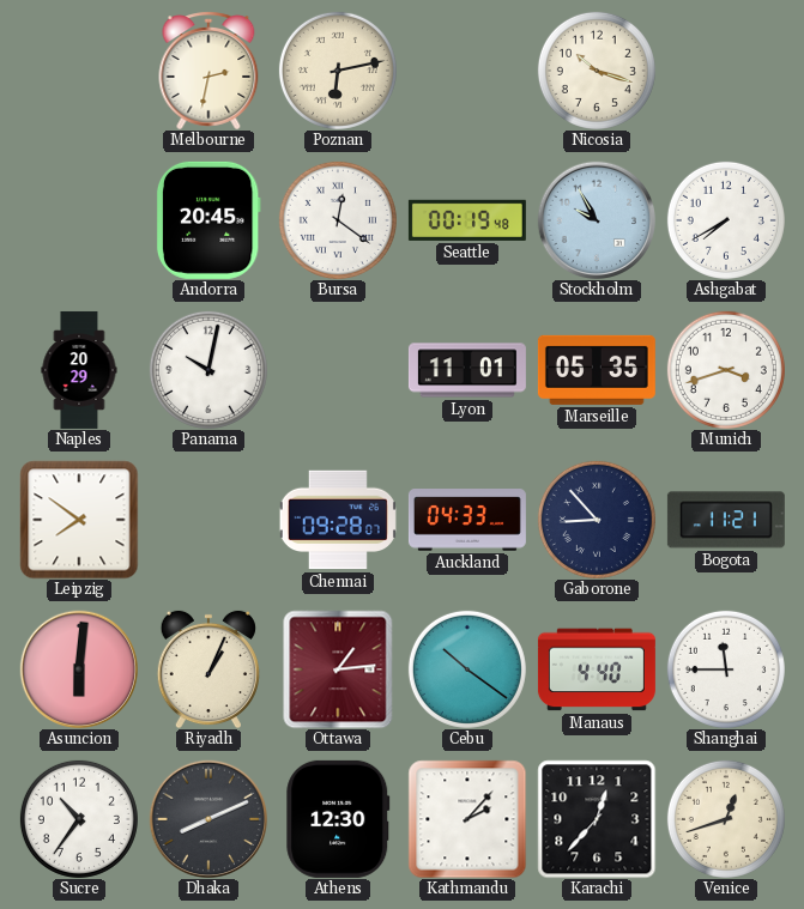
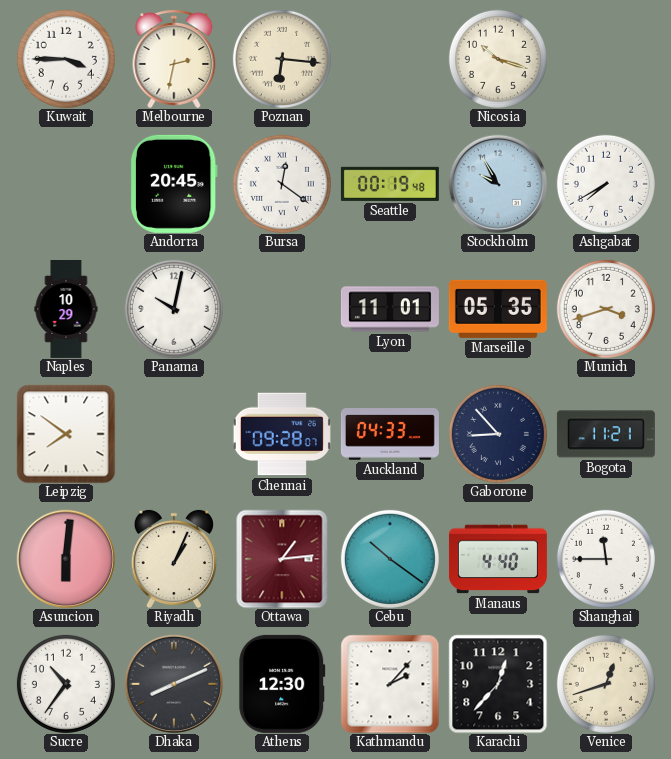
Kuwait: none -> 3:45 (66, 59)
Poznan: 6:13 -> 6:16 (282, 59)
Naples: 20:29 -> 10:29 (66, 309)
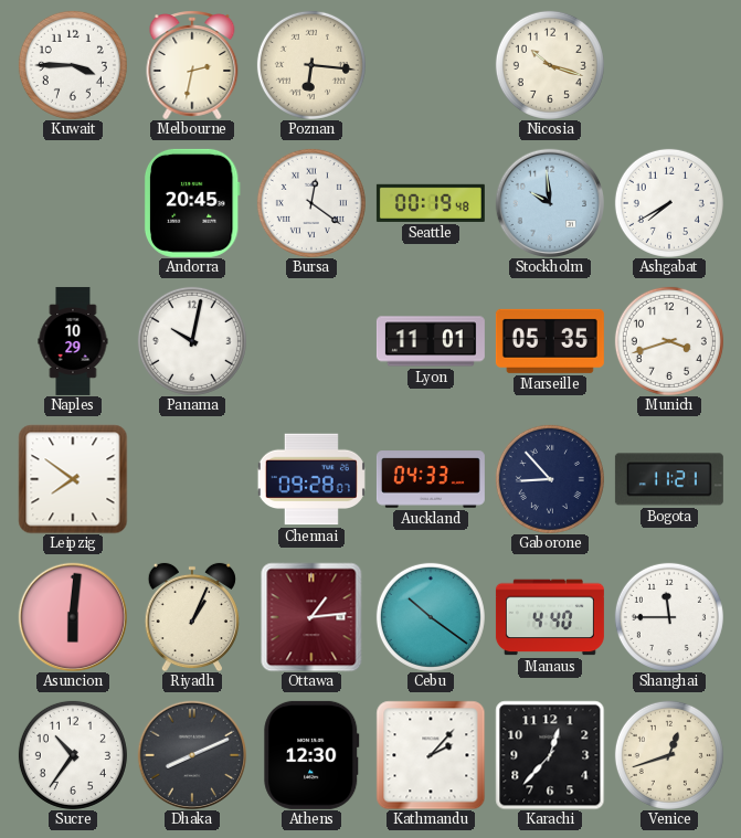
Stockholm: 9:55 -> 9:59 (549, 202)
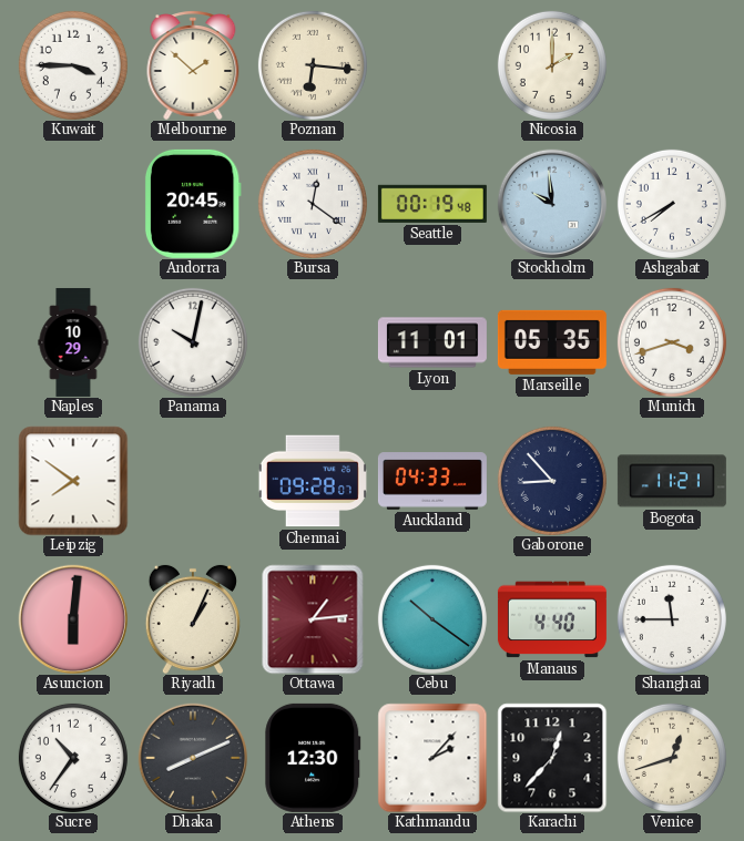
Melbourne: 2:32 -> 1:52 (193, 65)
Nicosia: 10:18 -> 2:00 (552, 65)
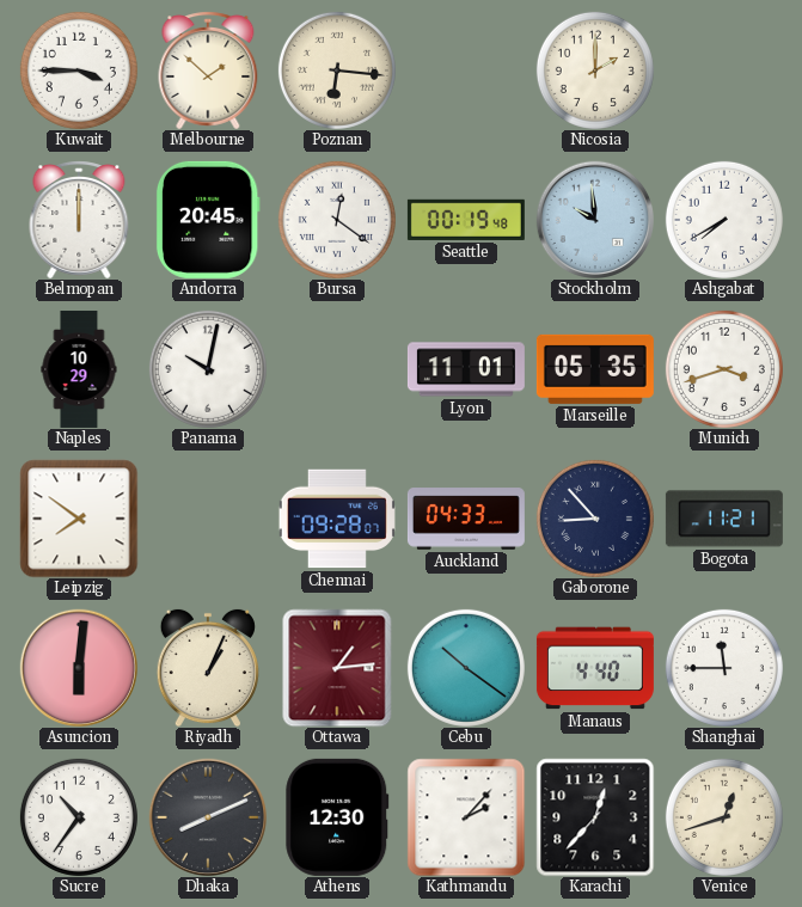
Belmopan: none -> 12:00 (79, 220)
